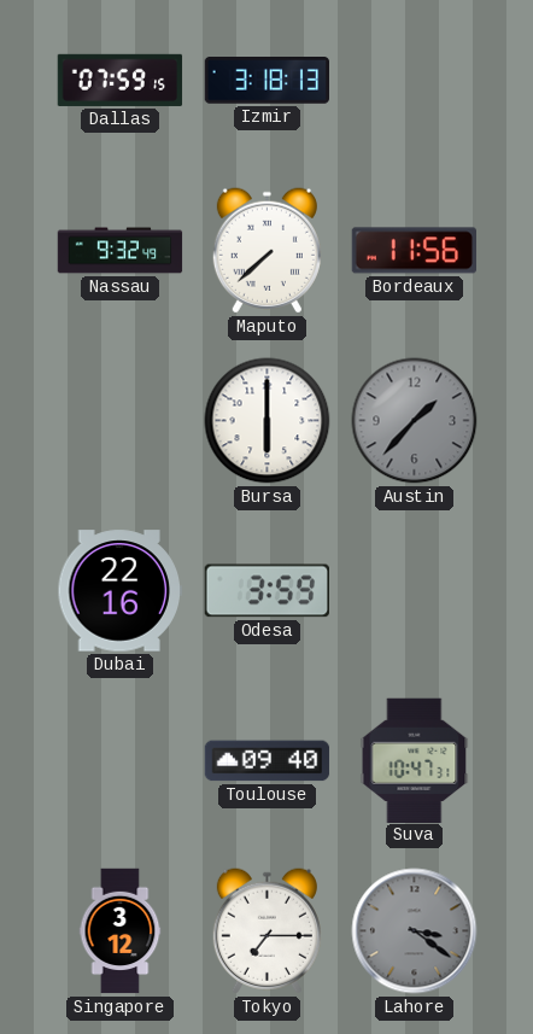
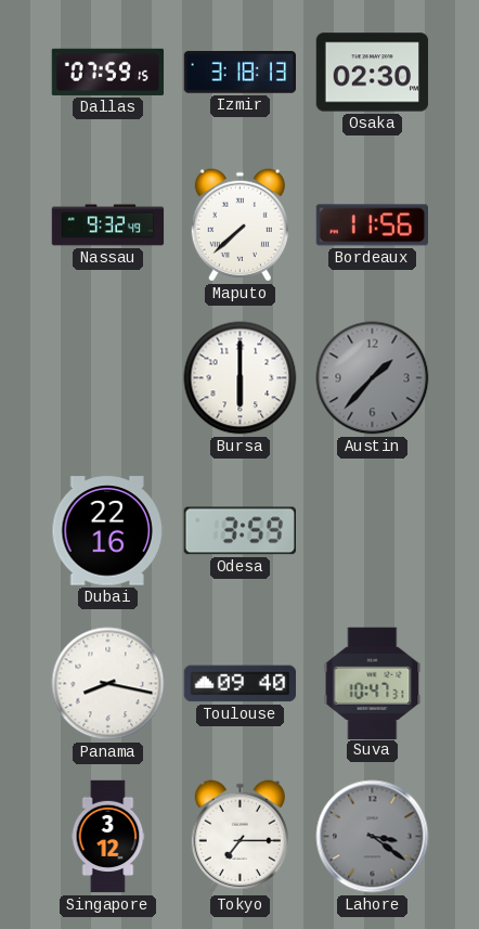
Osaka: none -> 02:30 (373, 73)
Panama: none -> 8:17 (108, 684)
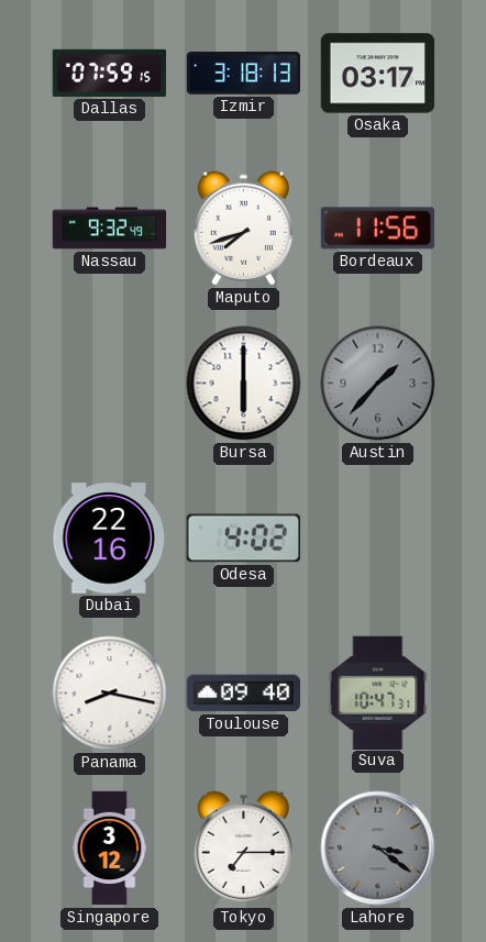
Osaka: 02:30 -> 03:17 (378, 74)
Maputo: 7:38 -> 7:42 (243, 229)
Odesa: 3:59 -> 4:02 (243, 539)
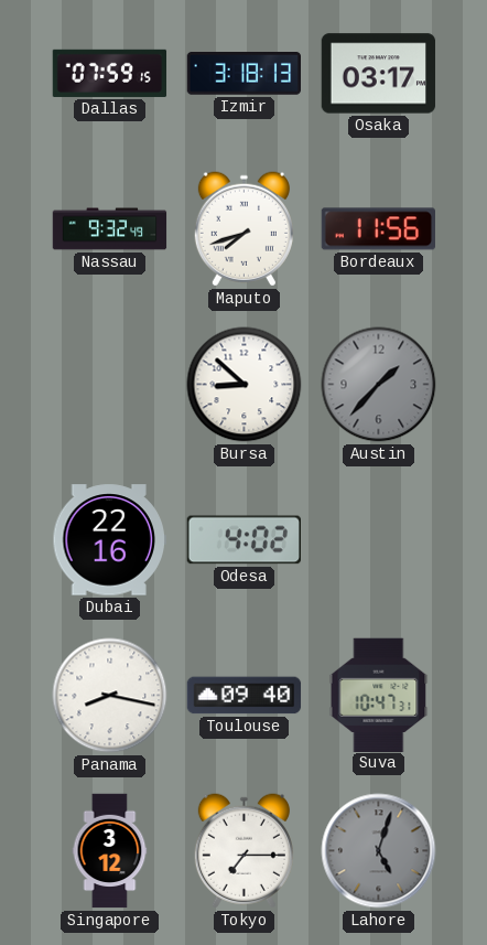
Bursa: 6:00 -> 8:52 (245, 385)
Lahore: 3:21 -> 5:03 (379, 851)
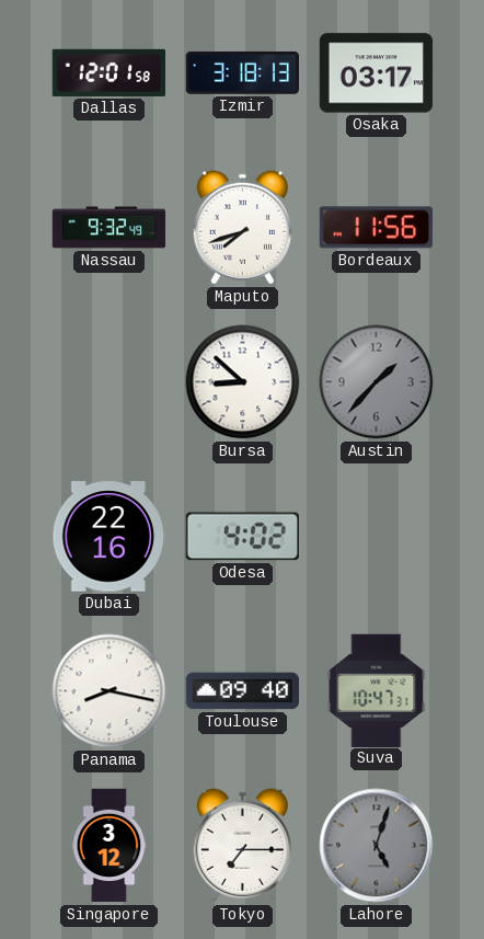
Dallas: 07:59 -> 12:01 (110, 72)
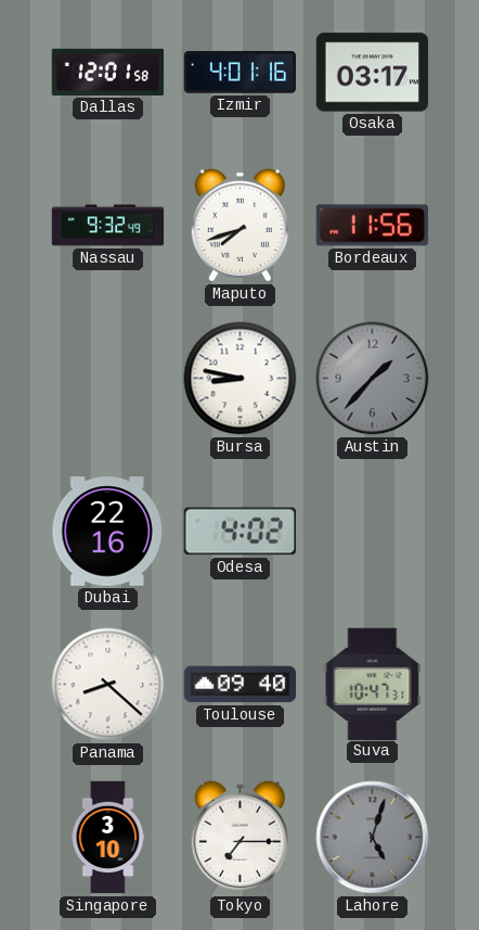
Izmir: 3:18 -> 4:01 (239, 73)
Bursa: 8:52 -> 8:47 (241, 379)
Panama: 8:17 -> 8:22 (108, 685)
Singapore: 3:12 -> 3:10 (108, 838)
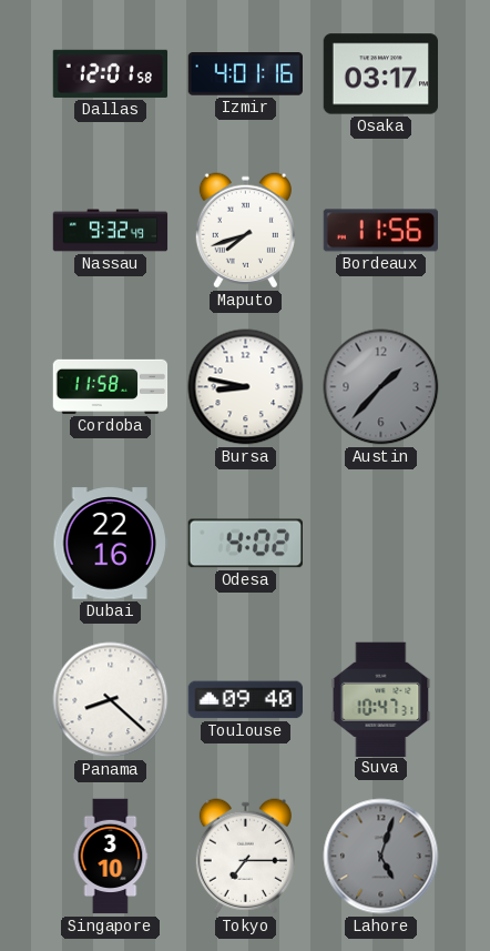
Cordoba: none -> 11:58 (111, 386)
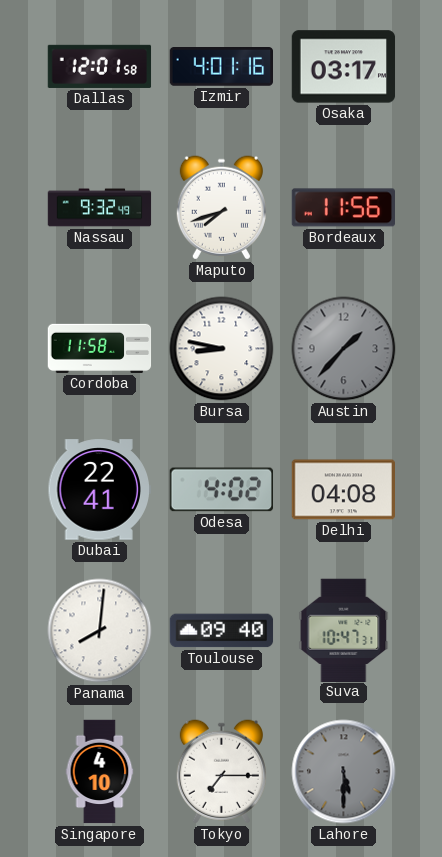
Dubai: 22:16 -> 22:41 (100, 490)
Delhi: none -> 04:08 (343, 490)
Panama: 8:22 -> 8:01 (100, 631)
Singapore: 3:10 -> 4:10 (100, 772)
Lahore: 5:03 -> 5:30 (344, 772)
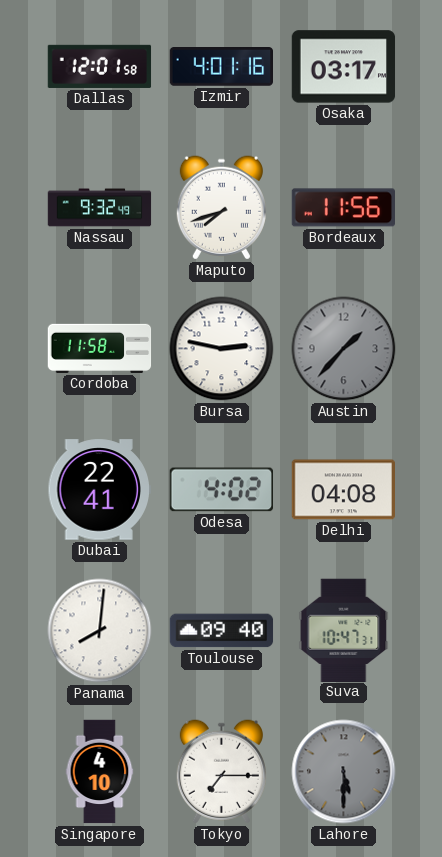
Bursa: 8:47 -> 2:47 (222, 349)
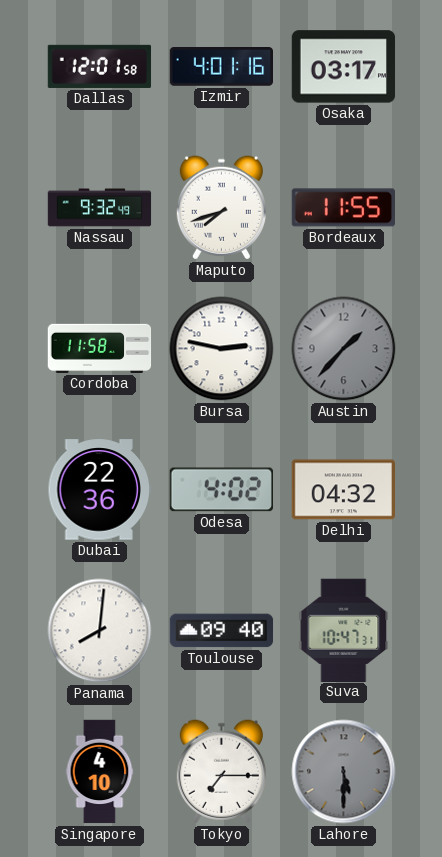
Bordeaux: 11:56 -> 11:55 (343, 208)
Dubai: 22:41 -> 22:36 (100, 490)
Delhi: 04:08 -> 04:32 (343, 490)
